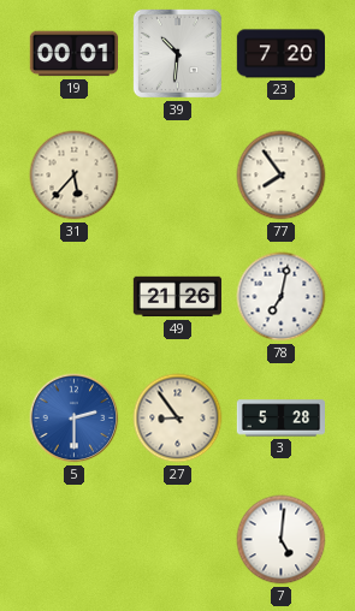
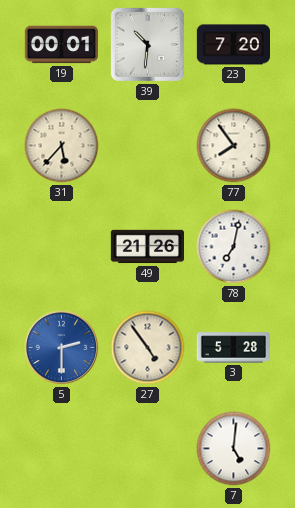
27: 8:54 -> 4:54 (148, 348)
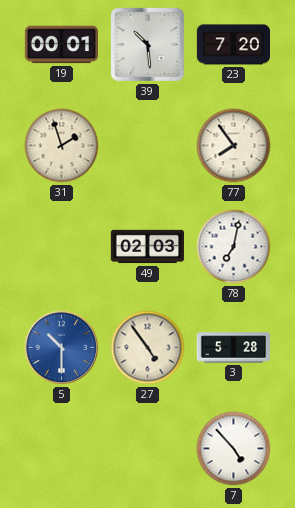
39: 10:31 -> 10:29 (147, 44)
31: 5:37 -> 1:57 (62, 146)
49: 21:26 -> 02:03 (147, 247)
5: 2:30 -> 10:30 (62, 348)
7: 5:01 -> 4:53 (234, 449)
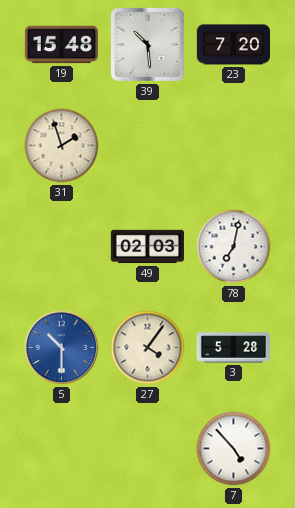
19: 00:01 -> 15:48 (61, 45)
77: 7:54 -> none (234, 146)
27: 4:54 -> 4:06 (148, 348)
